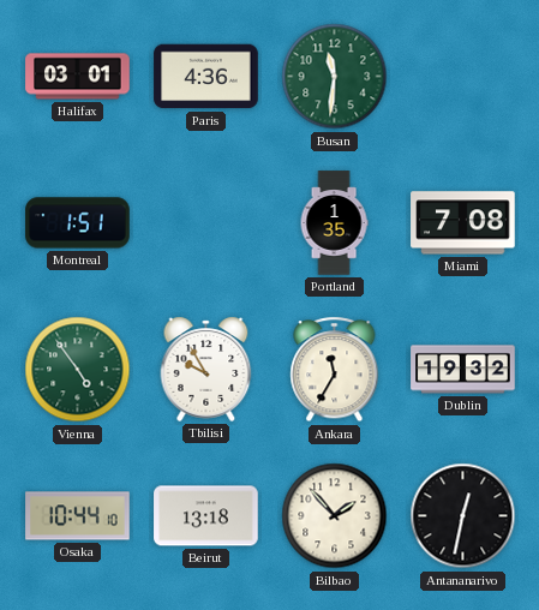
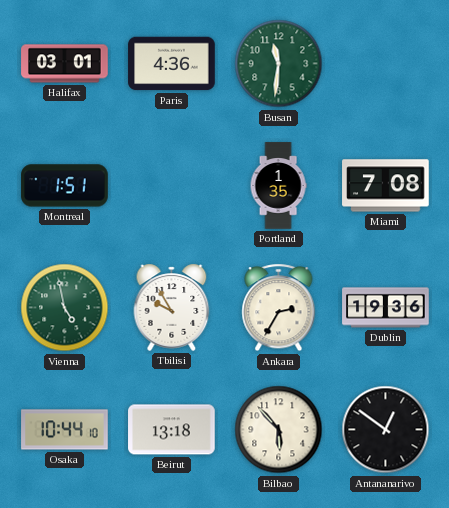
Vienna: 4:54 -> 4:58 (65, 308)
Ankara: 11:35 -> 2:35 (279, 308)
Dublin: 19:32 -> 19:36 (386, 308)
Bilbao: 1:53 -> 5:53 (279, 430)
Antananarivo: 12:32 -> 12:51 (386, 430)
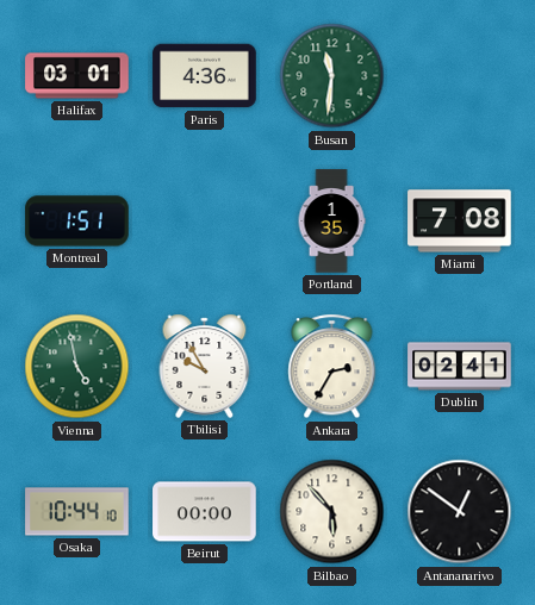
Dublin: 19:36 -> 02:41 (460, 367)
Beirut: 13:18 -> 00:00 (205, 512)
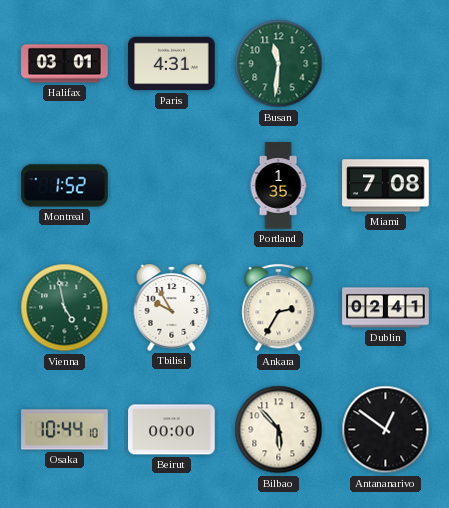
Paris: 4:36 -> 4:31 (172, 64)
Montreal: 1:51 -> 1:52 (65, 186)
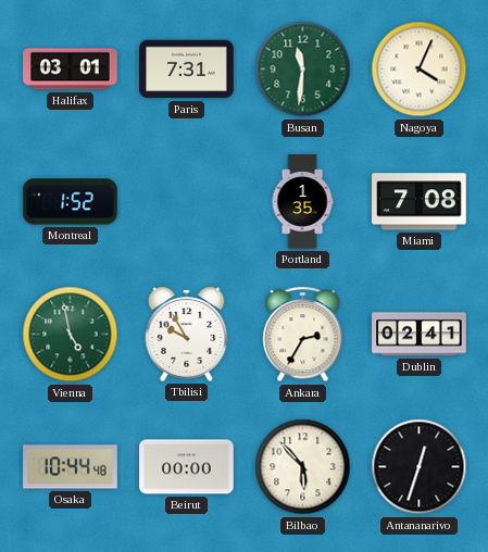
Paris: 4:31 -> 7:31 (187, 70)
Nagoya: none -> 4:04 (420, 70)
Osaka: 10:44:10 -> 10:44:48 (71, 467)
Antananarivo: 12:51 -> 12:33 (420, 467)
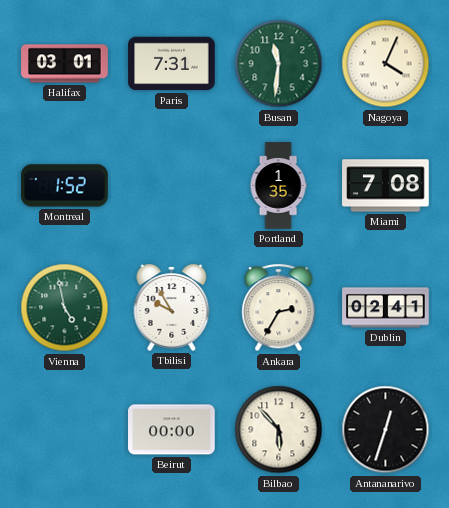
Osaka: 10:44 -> none (71, 467)
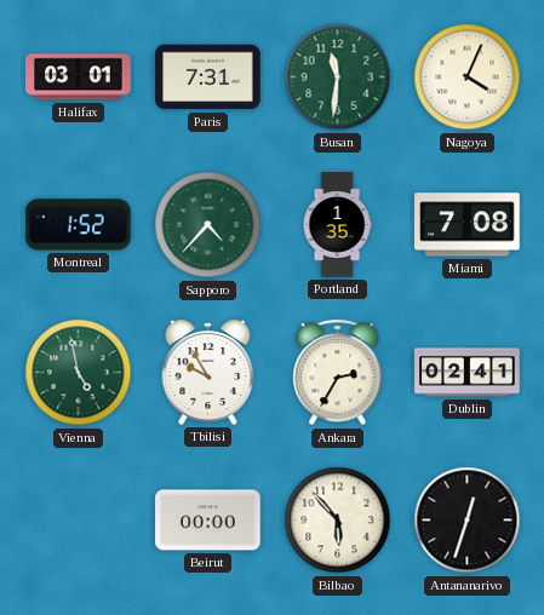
Sapporo: none -> 4:37 (208, 225)
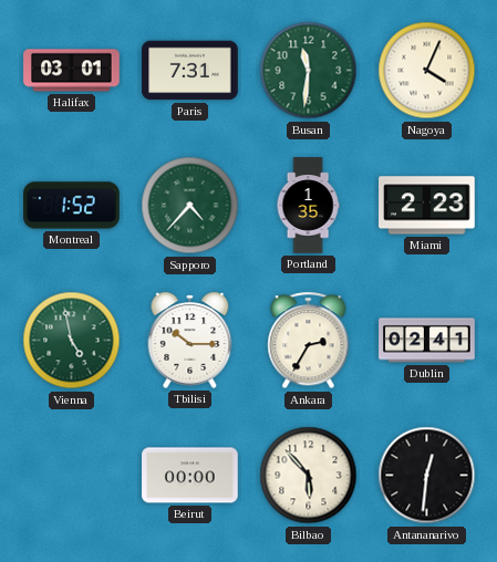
Miami: 7:08 -> 2:23 (427, 206)
Tbilisi: 9:55 -> 10:15 (190, 340)
Antananarivo: 12:33 -> 12:31 (427, 476)
